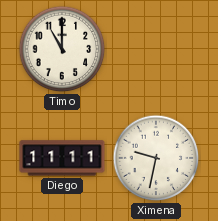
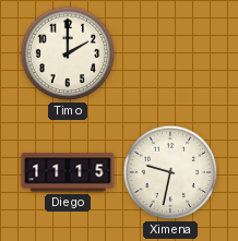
Timo: 11:00 -> 2:00 (68, 53)
Diego: 11:11 -> 11:15 (68, 172)
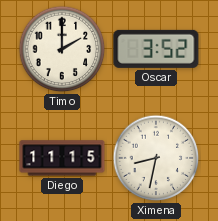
Oscar: none -> 3:52 (156, 49)
Ximena: 9:32 -> 8:32 (156, 158)
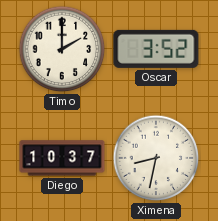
Diego: 11:15 -> 10:37 (62, 158)
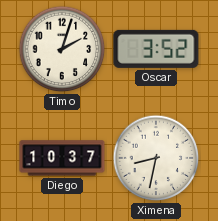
Timo: 2:00 -> 2:03 (62, 49)
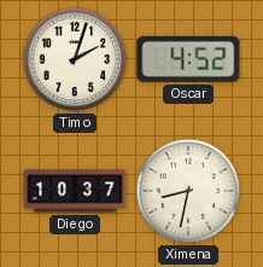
Oscar: 3:52 -> 4:52 (188, 59)
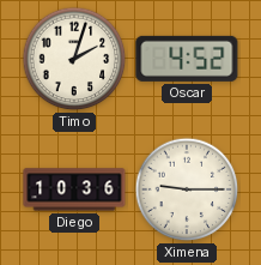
Diego: 10:37 -> 10:36 (74, 189)
Ximena: 8:32 -> 9:15 (187, 189)
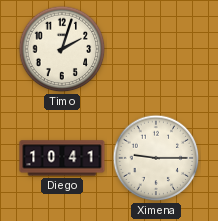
Oscar: 4:52 -> none (187, 59)
Diego: 10:36 -> 10:41 (62, 158)
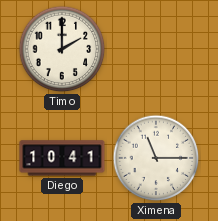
Timo: 2:03 -> 2:00 (62, 49)
Ximena: 9:15 -> 11:15 (156, 158)
